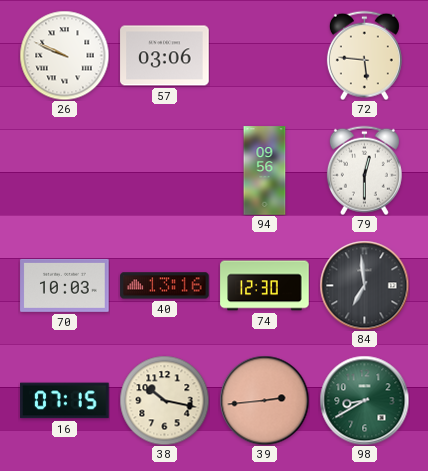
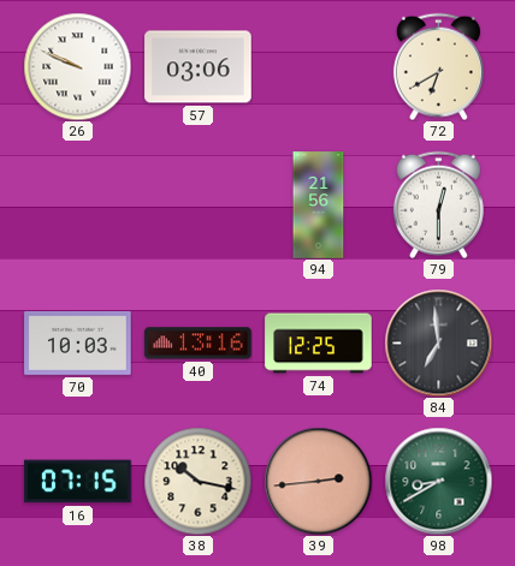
72: 5:46 -> 6:40 (438, 66)
94: 09:56 -> 21:56 (319, 205)
74: 12:30 -> 12:25 (319, 344)
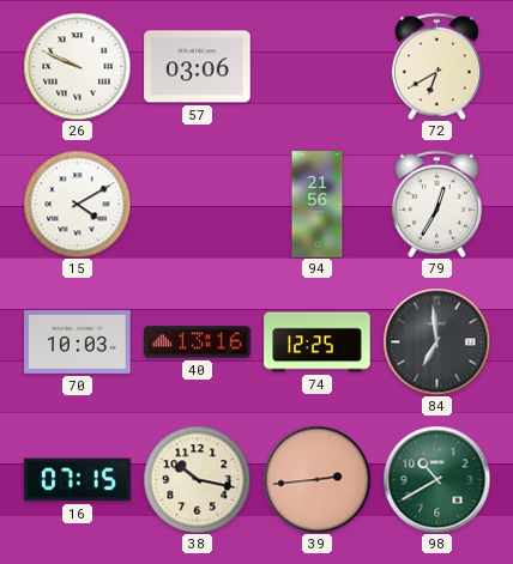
15: none -> 4:10 (77, 204)
79: 12:30 -> 12:35 (436, 204)
98: 8:40 -> 10:40 (436, 479)
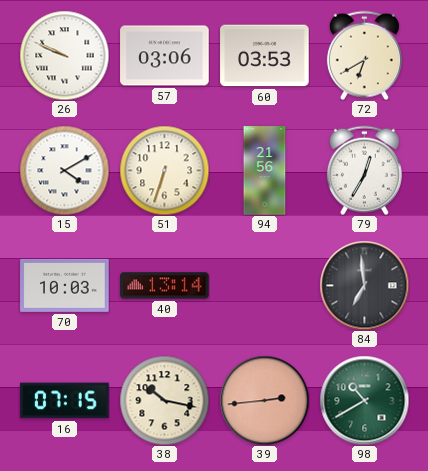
60: none -> 03:53 (265, 56)
51: none -> 6:33 (164, 170)
40: 13:16 -> 13:14 (165, 286)
74: 12:25 -> none (318, 342)
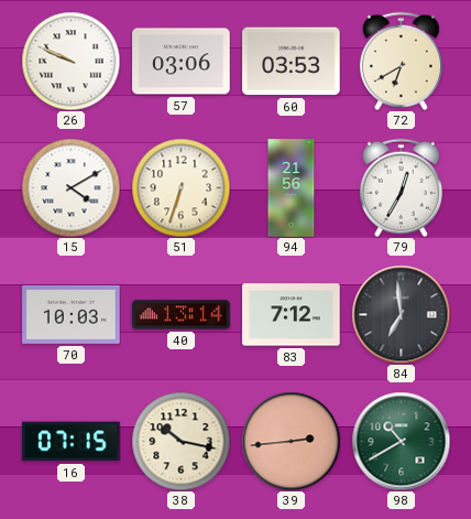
83: none -> 7:12 (292, 315)
